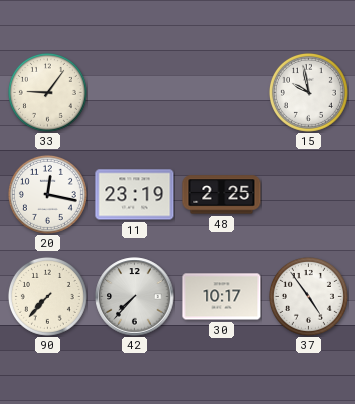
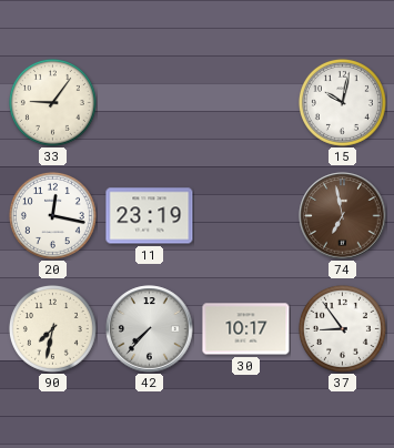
15: 9:58 -> 10:02 (342, 102)
48: 2:25 -> none (222, 195)
74: none -> 6:58 (343, 216)
90: 7:37 -> 7:32 (52, 328)
37: 4:54 -> 8:54 (342, 328)
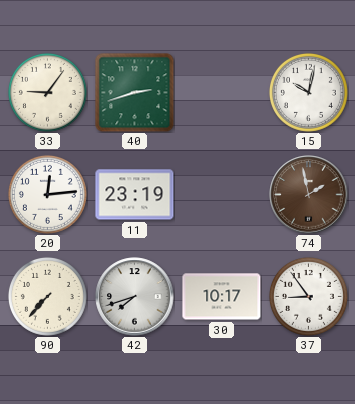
40: none -> 2:42 (135, 93)
20: 12:17 -> 12:14 (47, 194)
74: 6:58 -> 1:58 (309, 195)
90: 7:32 -> 7:37 (47, 296)
42: 7:37 -> 7:42 (135, 297)
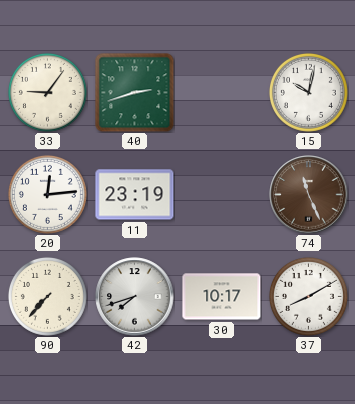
74: 1:58 -> 11:26 (309, 195)
37: 8:54 -> 8:10 (308, 296)
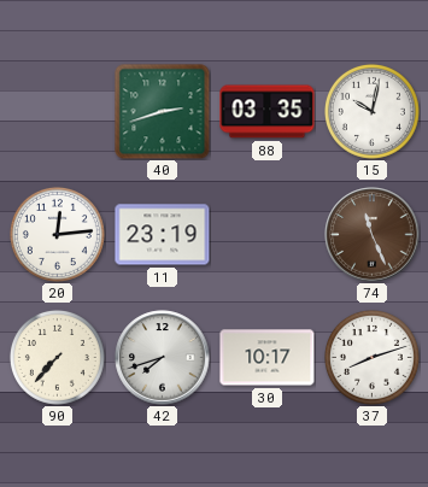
33: 9:06 -> none (47, 92)
88: none -> 03:35 (268, 112)
37: 8:10 -> 8:12 (371, 357)
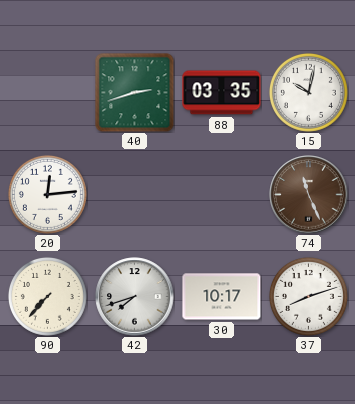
11: 23:19 -> none (163, 235)
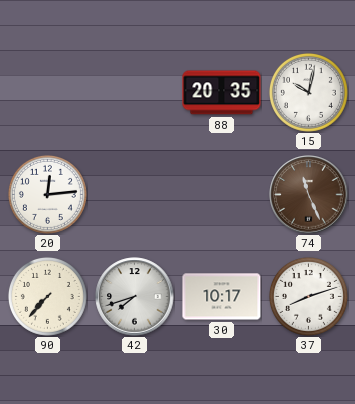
40: 2:42 -> none (135, 93)
88: 03:35 -> 20:35 (222, 93)
